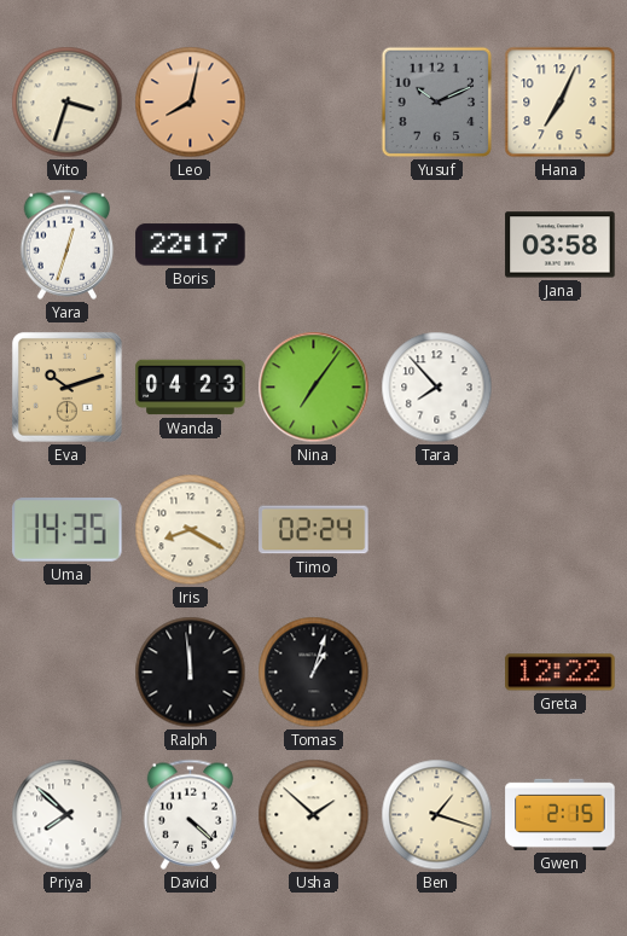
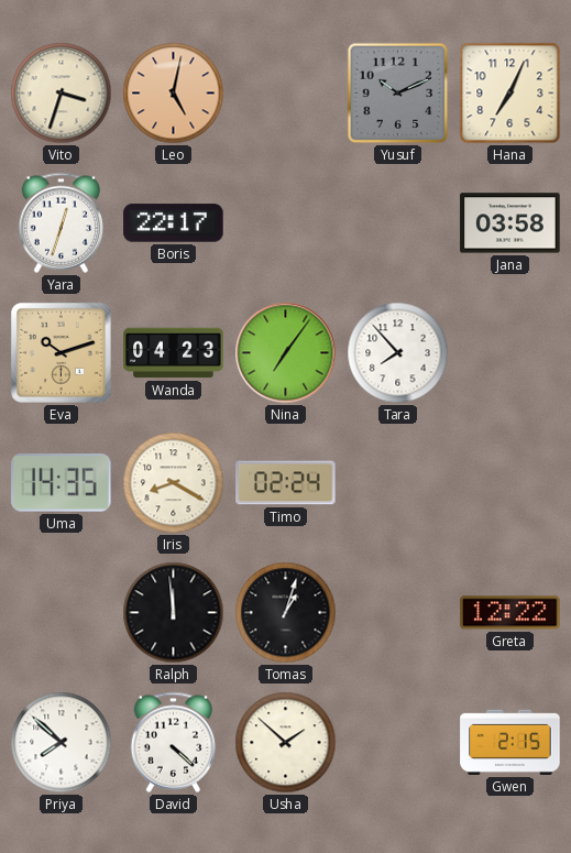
Leo: 8:02 -> 5:02 (174, 94)
Ben: 1:18 -> none (437, 815)
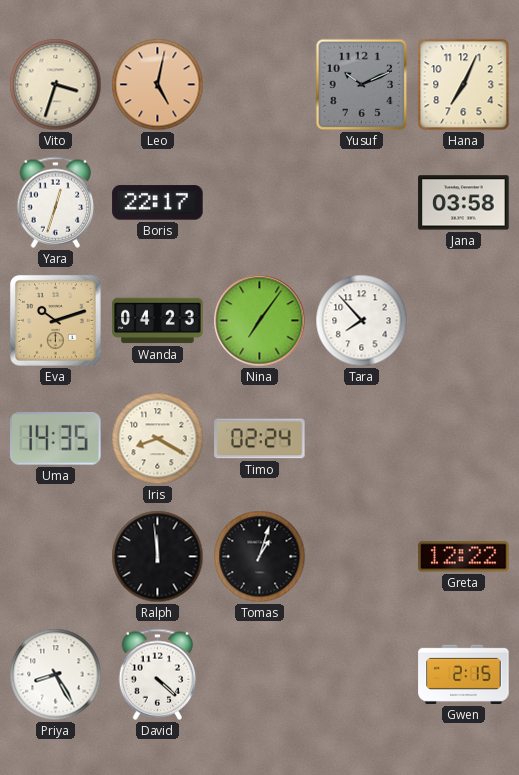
Priya: 7:52 -> 8:25 (56, 675)
Usha: 1:52 -> none (286, 743)
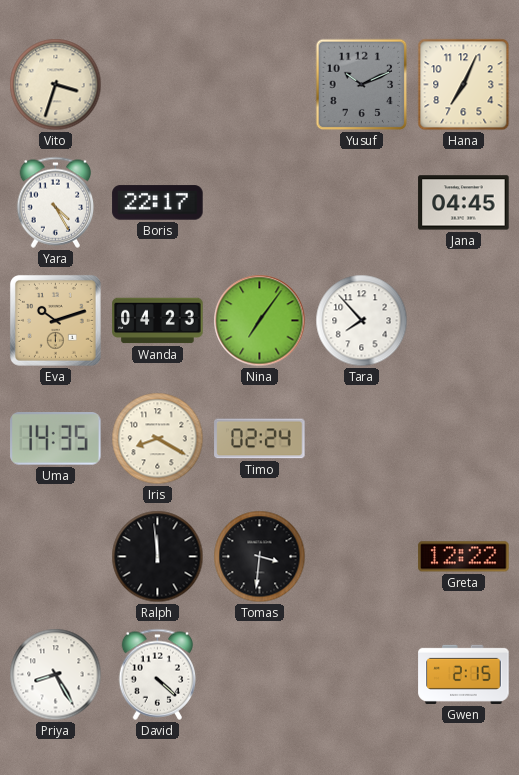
Leo: 5:02 -> none (158, 85)
Yara: 12:33 -> 4:25 (56, 202)
Jana: 03:58 -> 04:45 (464, 203)
Tomas: 1:03 -> 3:31 (260, 557)
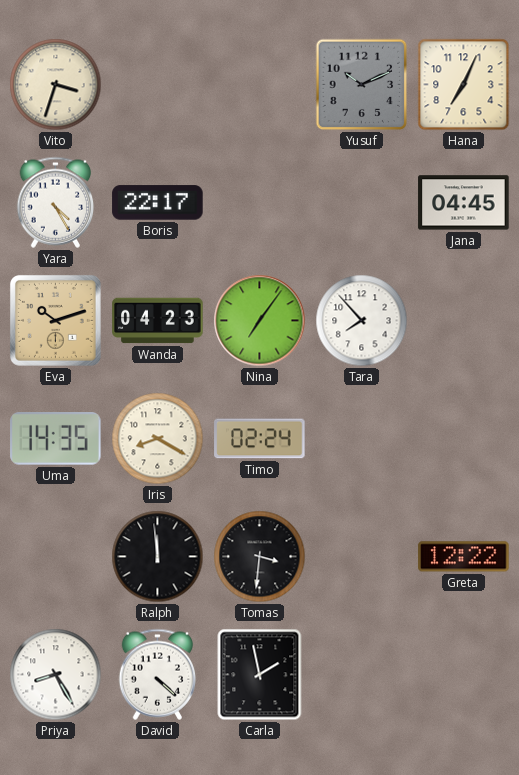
Carla: none -> 1:58 (260, 675)
Gwen: 2:15 -> none (464, 674)
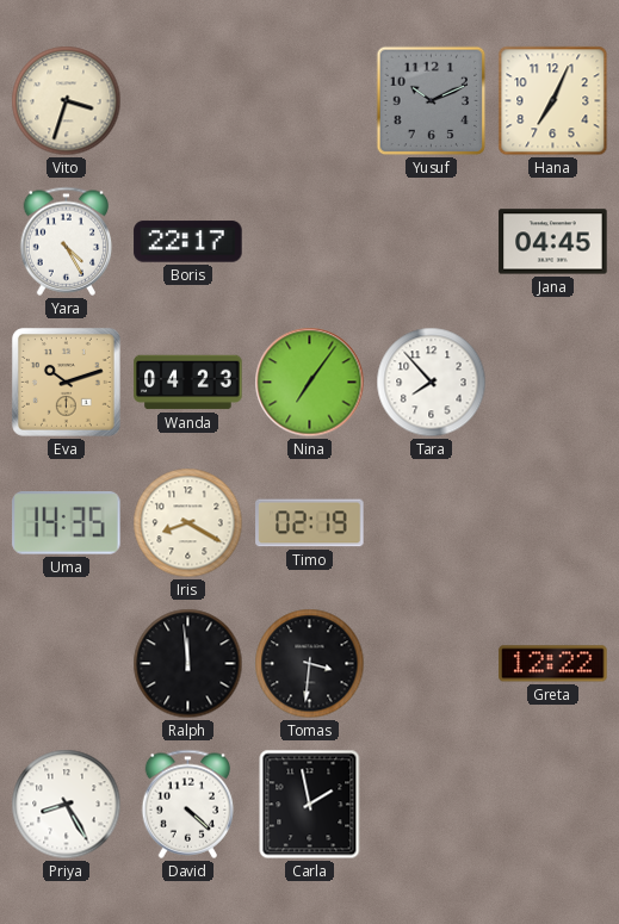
Timo: 02:24 -> 02:19 (310, 523)
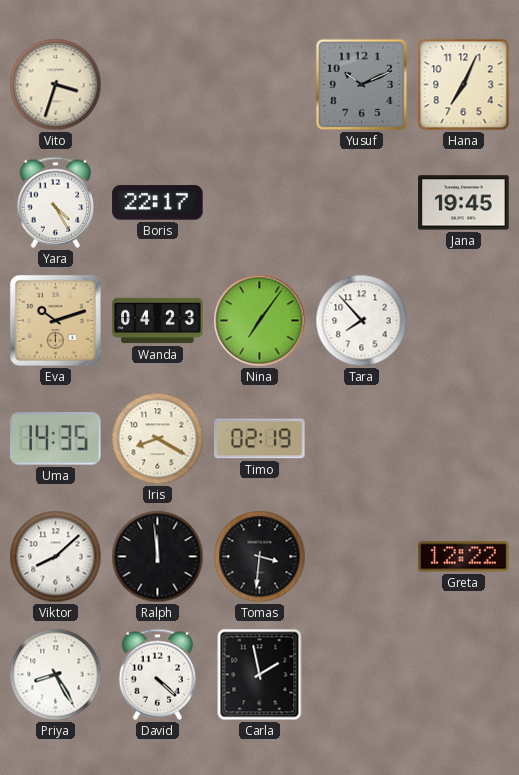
Jana: 04:45 -> 19:45 (464, 203)
Viktor: none -> 8:08 (56, 557)
